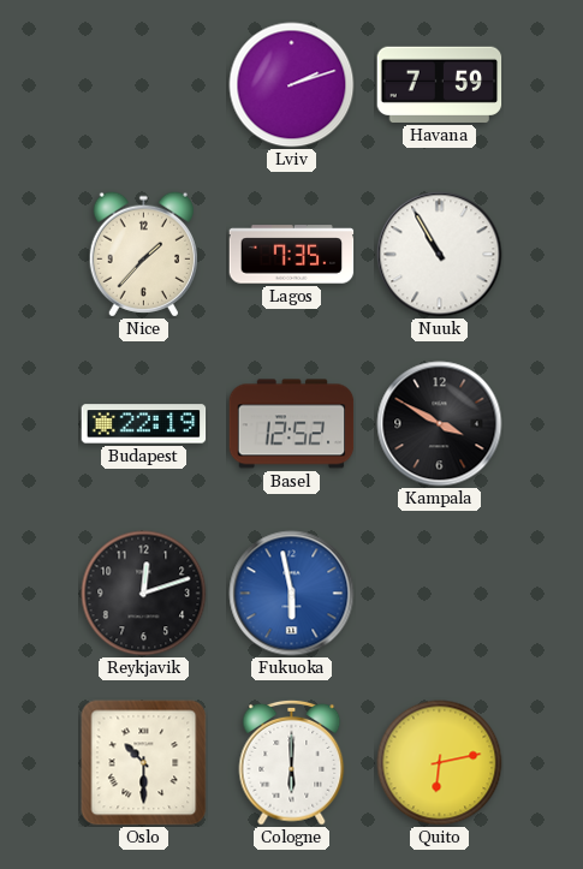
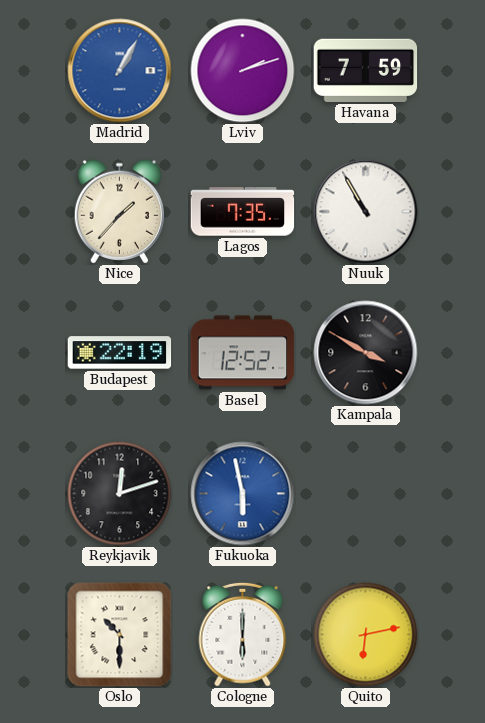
Madrid: none -> 1:05 (120, 71)
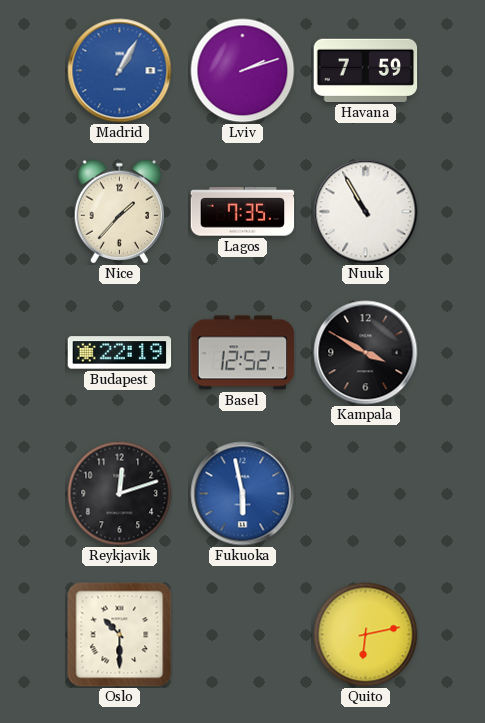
Cologne: 6:00 -> none (243, 634)
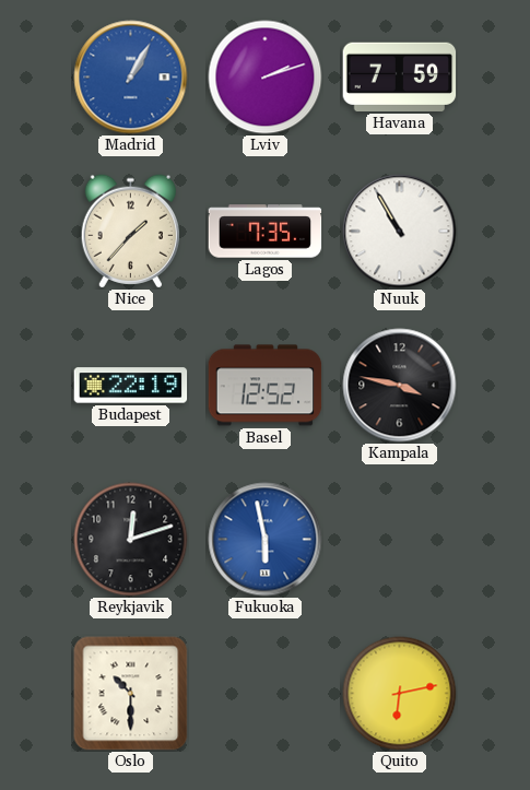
Kampala: 3:50 -> 3:47 (400, 386)
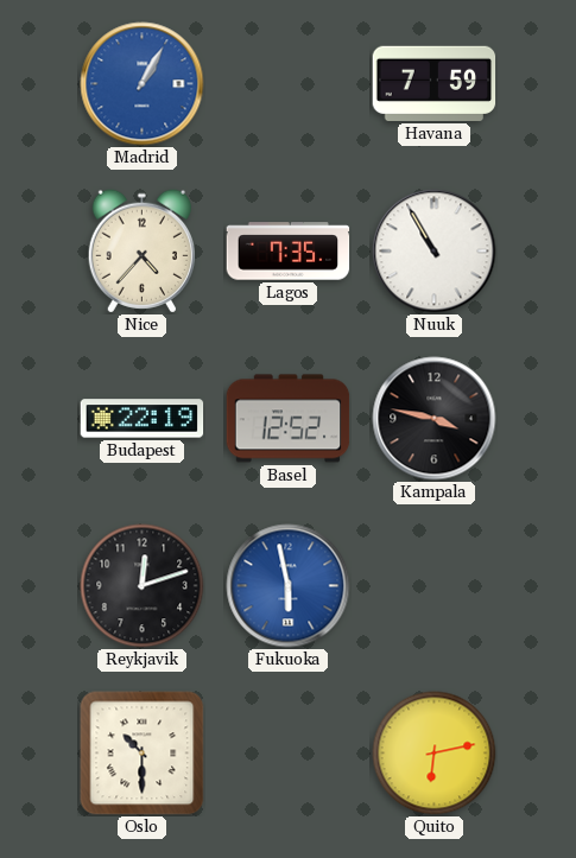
Lviv: 2:12 -> none (266, 78)
Nice: 1:37 -> 4:37 (141, 252)
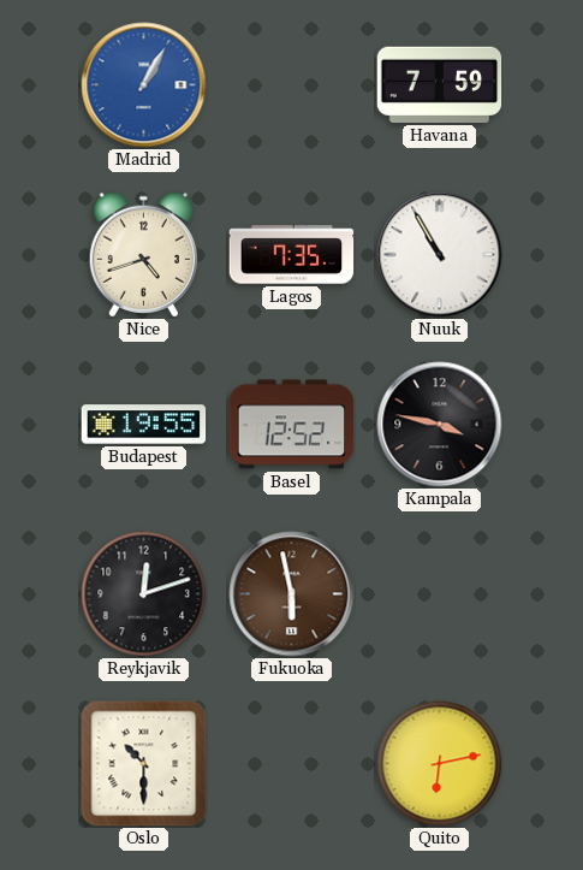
Nice: 4:37 -> 4:42 (143, 255)
Budapest: 22:19 -> 19:55 (144, 425)
Fukuoka dial: blue -> brown (292, 594)
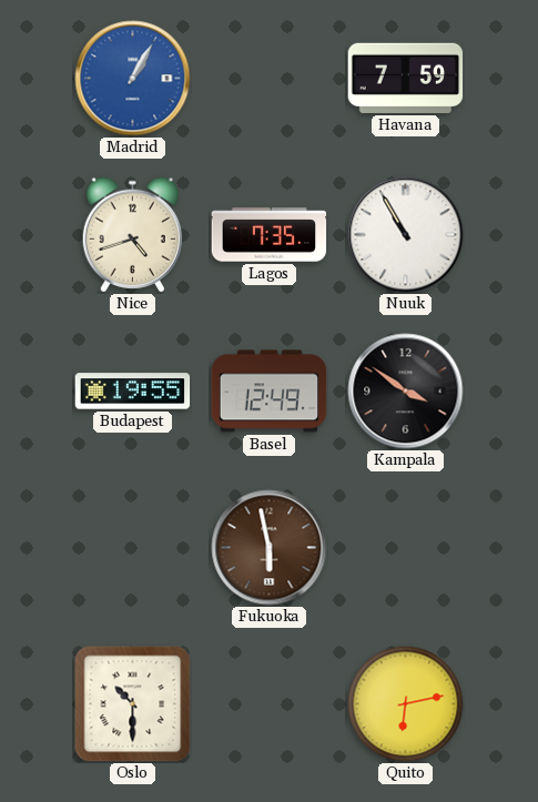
Basel: 12:52 -> 12:49 (270, 392)
Kampala: 3:47 -> 3:51 (406, 392)
Reykjavik: 12:12 -> none (144, 594)
